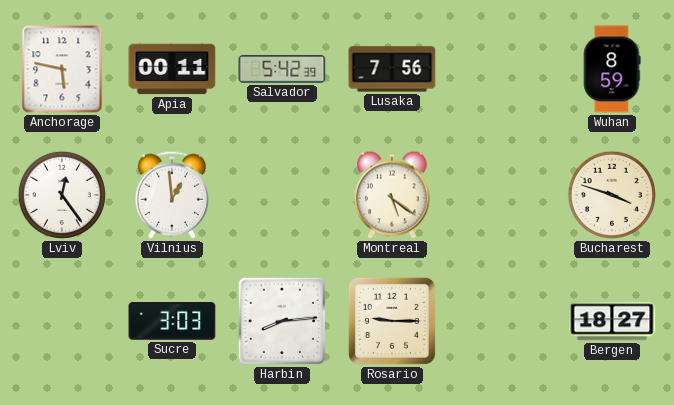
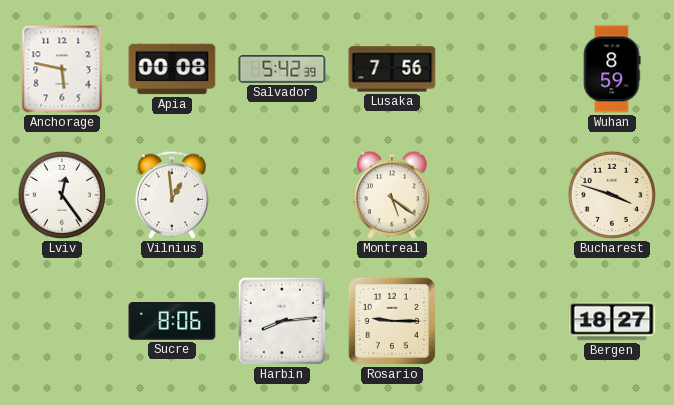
Apia: 00:11 -> 00:08 (172, 69)
Sucre: 3:03 -> 8:06 (172, 321)
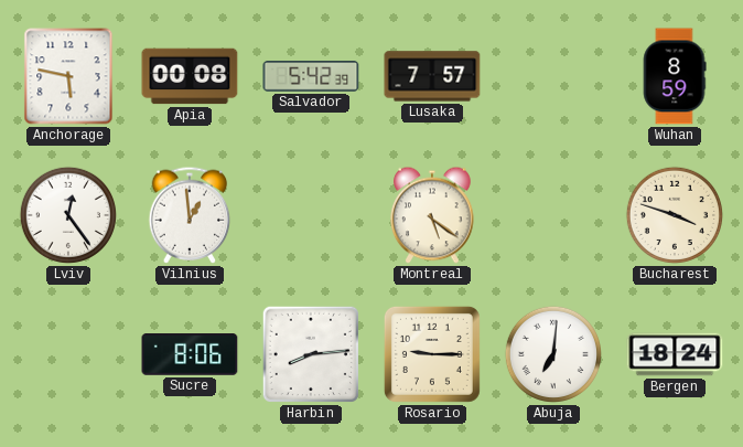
Lusaka: 7:56 -> 7:57 (432, 76)
Abuja: none -> 7:01 (553, 354)
Bergen: 18:27 -> 18:24 (675, 354)
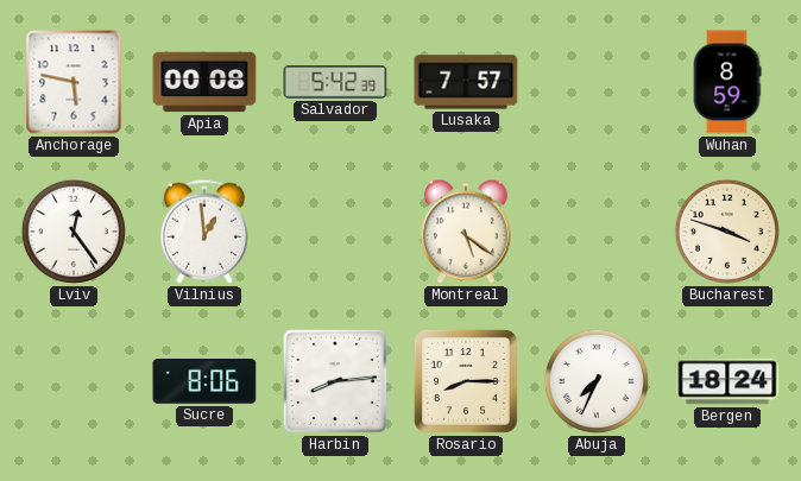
Rosario: 9:15 -> 8:15 (466, 381)
Abuja: 7:01 -> 7:34 (597, 381)
